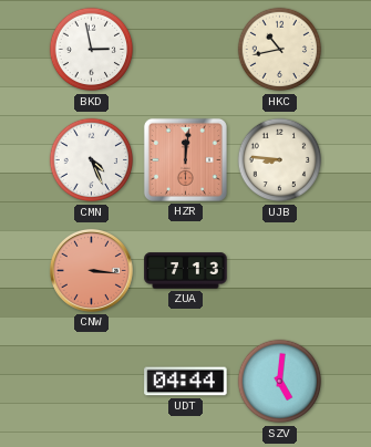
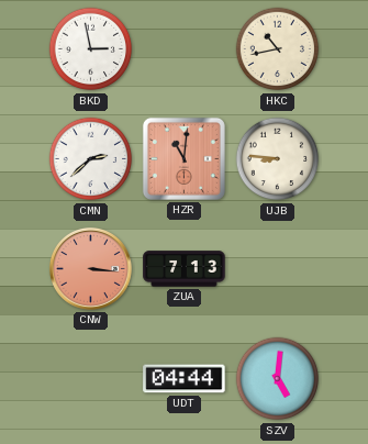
CMN: 4:26 -> 2:38 (91, 159)
HZR: 12:01 -> 11:01 (183, 158)
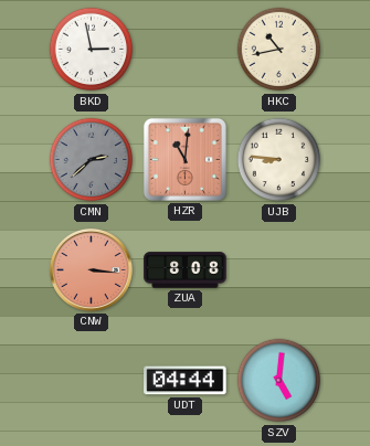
CMN dial: white -> grey (92, 160)
ZUA: 7:13 -> 8:08 (186, 270)
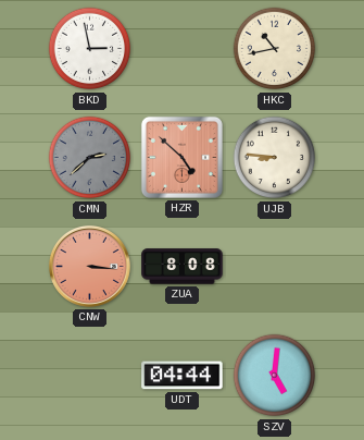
HZR: 11:01 -> 4:52 (181, 157)
